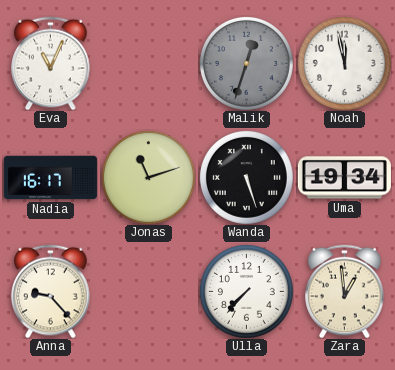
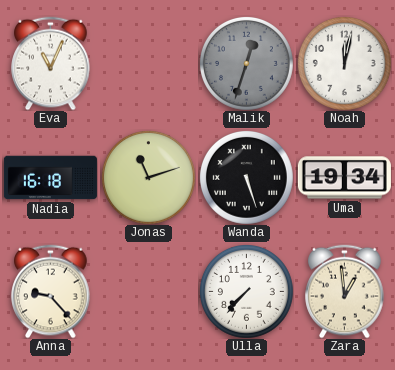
Noah: 11:58 -> 12:02 (344, 63)
Nadia: 16:17 -> 16:18 (50, 178)
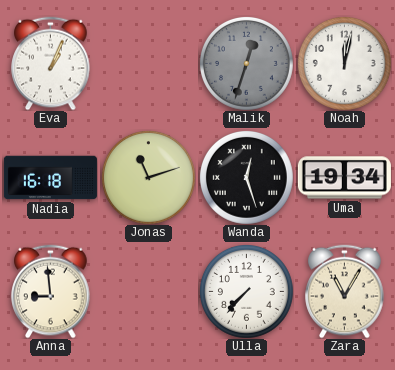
Eva: 11:04 -> 1:04 (51, 63)
Wanda: 5:27 -> 12:27 (246, 177)
Anna: 9:23 -> 8:59 (51, 291)
Zara: 12:59 -> 11:05 (345, 291)
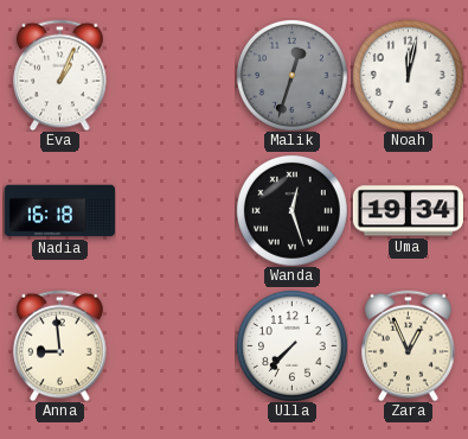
Jonas: 11:12 -> none (148, 177)
Zara: 11:05 -> 12:56 (409, 345)
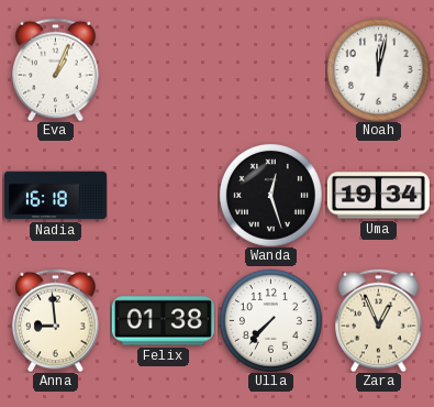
Malik: 12:33 -> none (291, 75)
Felix: none -> 01:38 (163, 321)
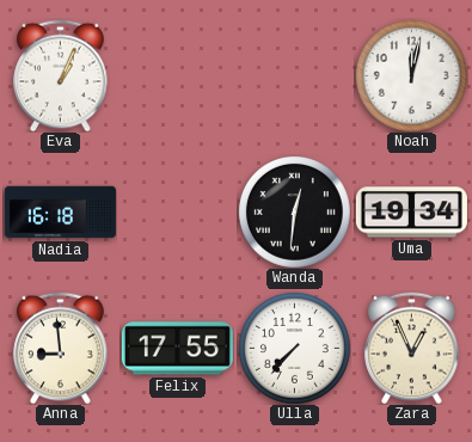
Wanda: 12:27 -> 12:31 (294, 211)
Felix: 01:38 -> 17:55 (177, 349)
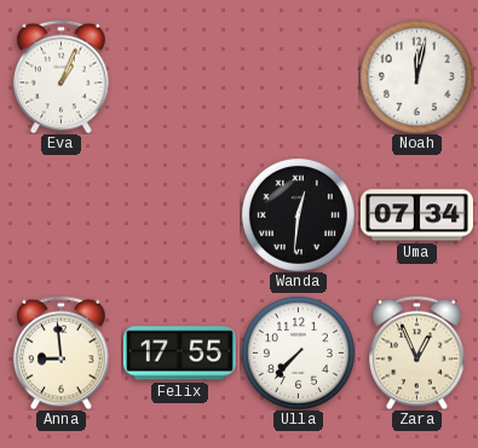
Nadia: 16:18 -> none (60, 213)
Uma: 19:34 -> 07:34 (416, 216)
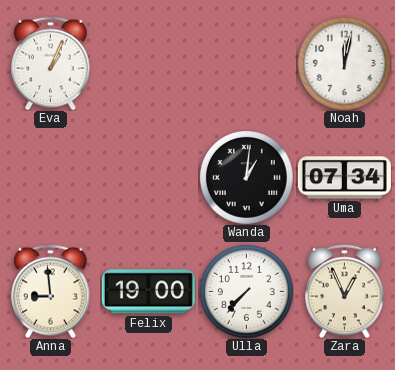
Wanda: 12:31 -> 1:01 (246, 177)
Felix: 17:55 -> 19:00 (148, 292)
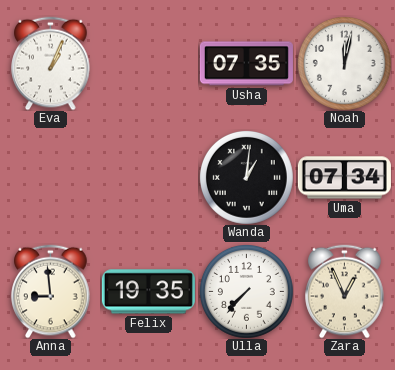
Usha: none -> 07:35 (246, 64)
Felix: 19:00 -> 19:35 (148, 292)
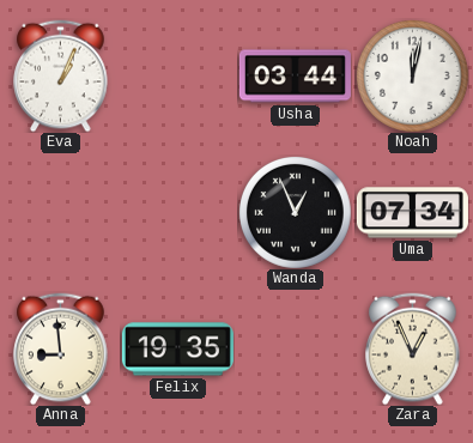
Usha: 07:35 -> 03:44 (295, 77)
Wanda: 1:01 -> 12:56 (295, 212)
Ulla: 7:37 -> none (246, 291)
